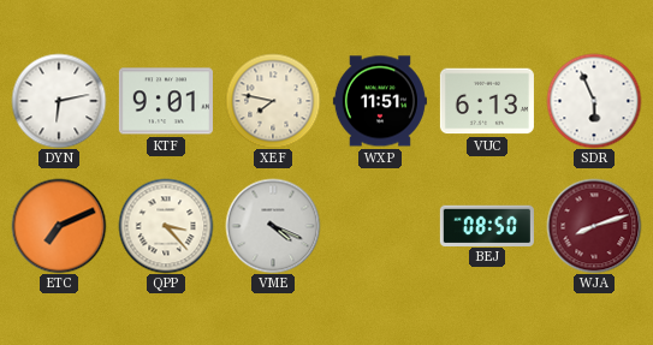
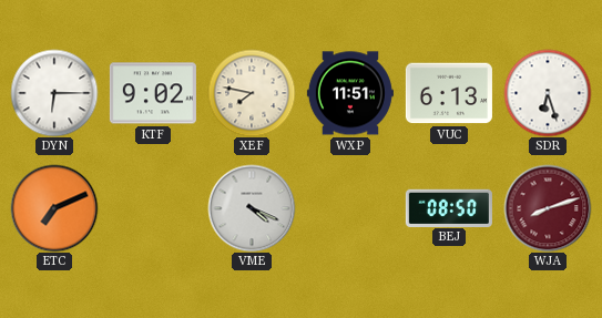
DYN: 6:13 -> 6:15 (54, 93)
KTF: 9:01 -> 9:02 (153, 93)
SDR: 5:56 -> 6:27 (548, 93)
QPP: 3:23 -> none (166, 226)
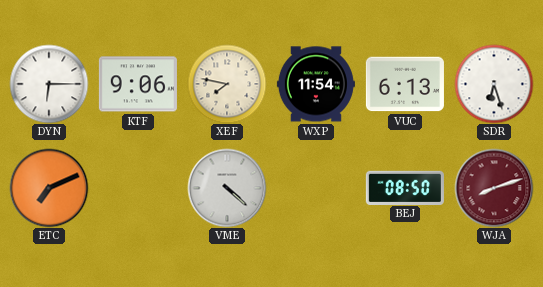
KTF: 9:02 -> 9:06 (138, 84)
WXP: 11:51 -> 11:54 (316, 84)
VME: 4:19 -> 4:22 (227, 188)
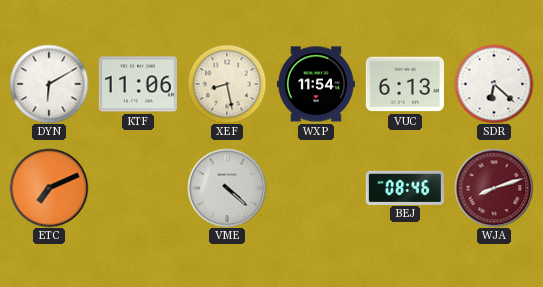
DYN: 6:15 -> 6:10 (49, 84)
KTF: 9:06 -> 11:06 (138, 84)
XEF: 7:47 -> 8:28 (227, 84)
SDR: 6:27 -> 6:22 (494, 84)
BEJ: 08:50 -> 08:46 (405, 187)
